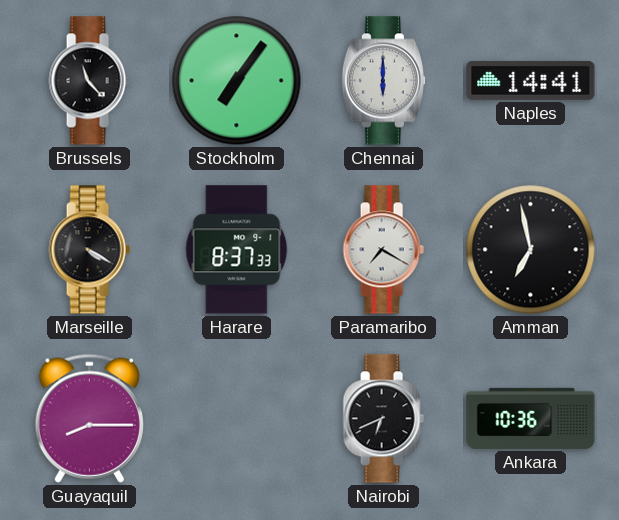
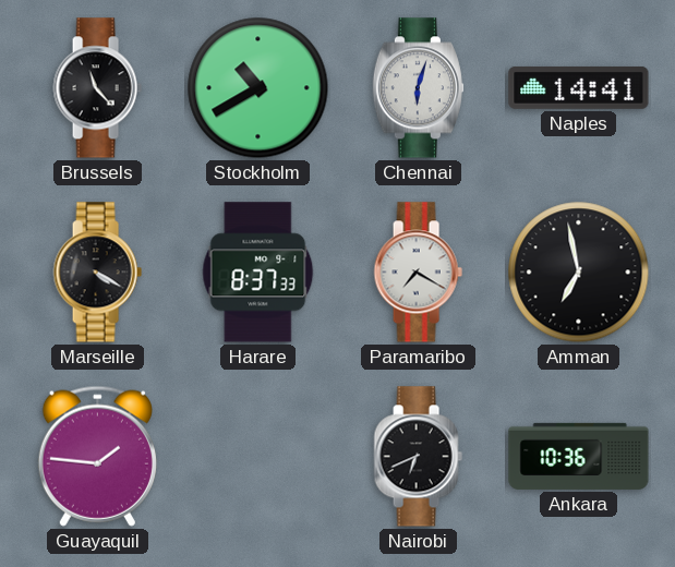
Stockholm: 7:06 -> 10:40 (258, 88)
Chennai: 6:00 -> 6:03 (418, 88)
Guayaquil: 8:15 -> 1:46 (97, 456)
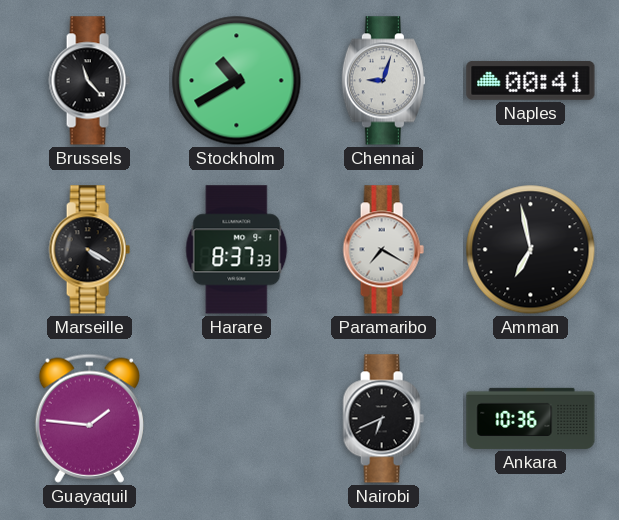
Chennai: 6:03 -> 9:03 (383, 81)
Naples: 14:41 -> 00:41 (531, 80)
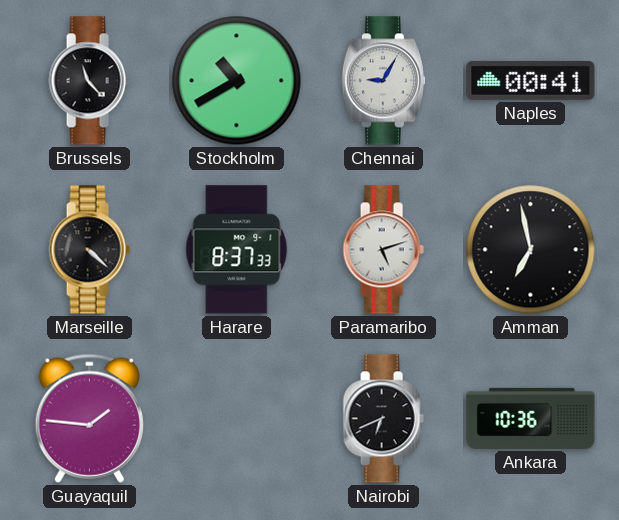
Chennai: 9:03 -> 9:05 (383, 81)
Marseille: 4:20 -> 4:22 (89, 250)
Paramaribo: 7:20 -> 5:12 (383, 250)
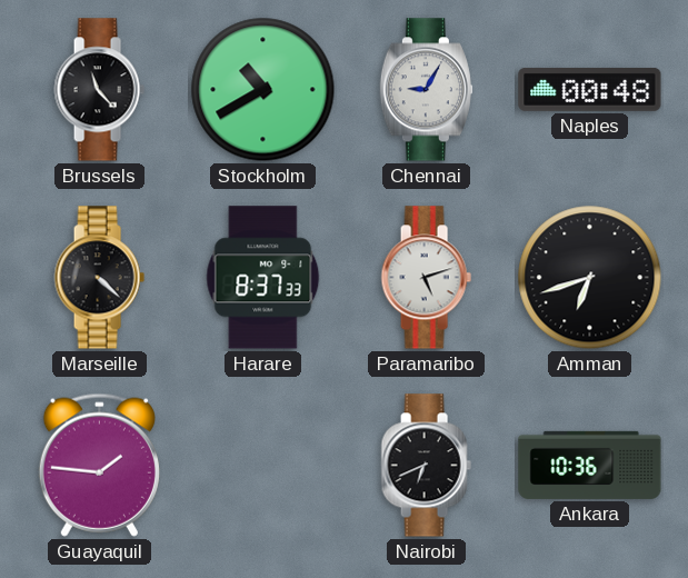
Naples: 00:41 -> 00:48 (590, 89)
Amman: 6:58 -> 6:42 (590, 278)
